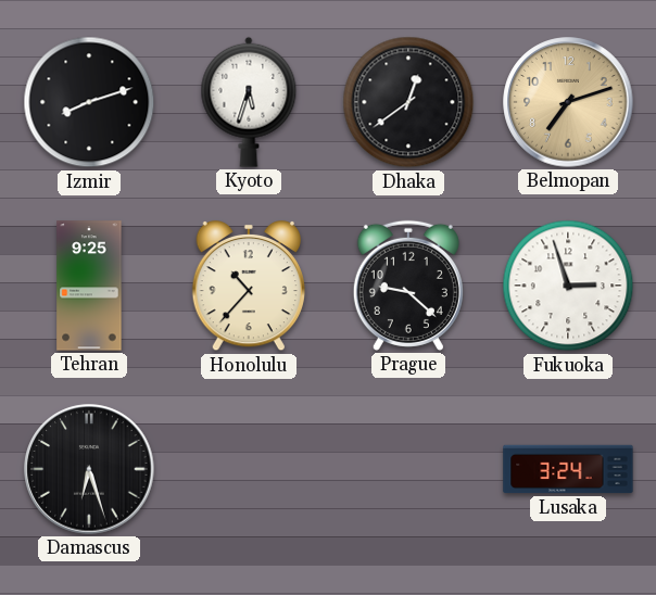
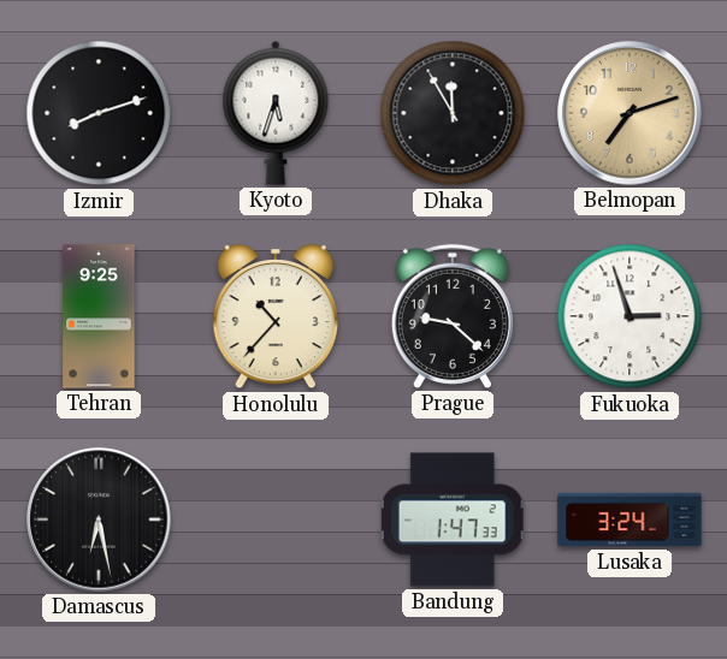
Dhaka: 12:39 -> 11:55 (453, 113)
Damascus: 6:27 -> 6:28 (99, 520)
Bandung: none -> 1:47 (453, 520)
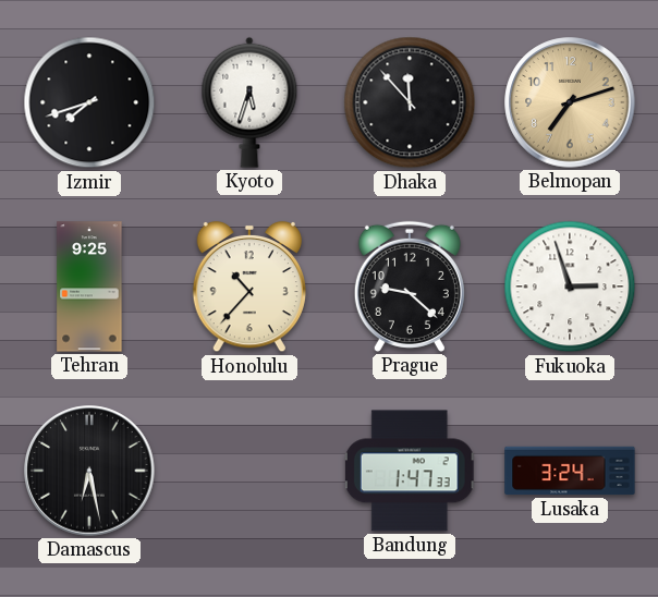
Izmir: 8:12 -> 7:42 (89, 102)
Dhaka: 11:55 -> 11:53 (410, 102)
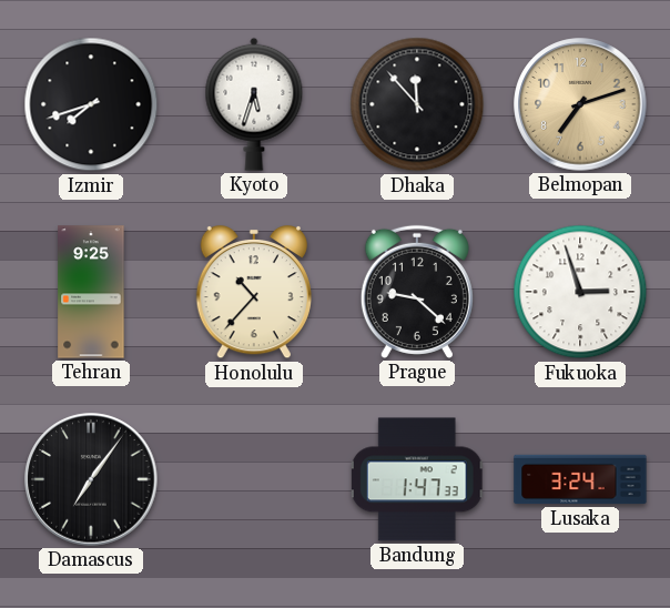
Damascus: 6:28 -> 7:06 (91, 479)
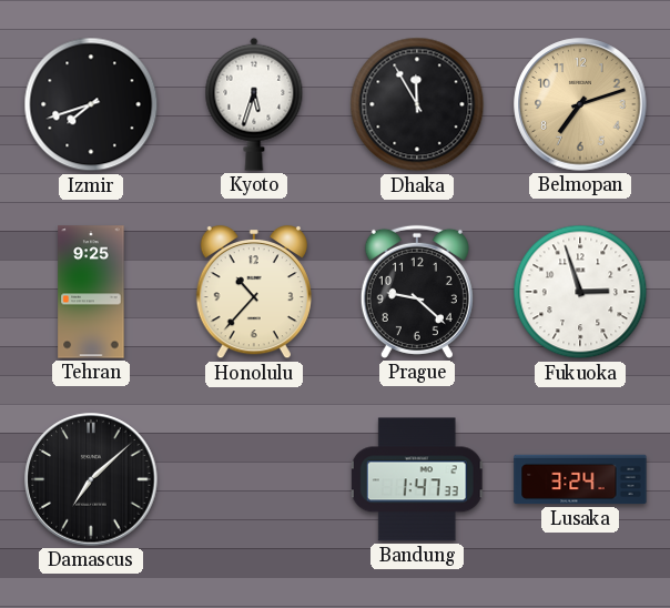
Dhaka: 11:53 -> 11:55 (417, 104)
Damascus: 7:06 -> 7:08 (91, 479)
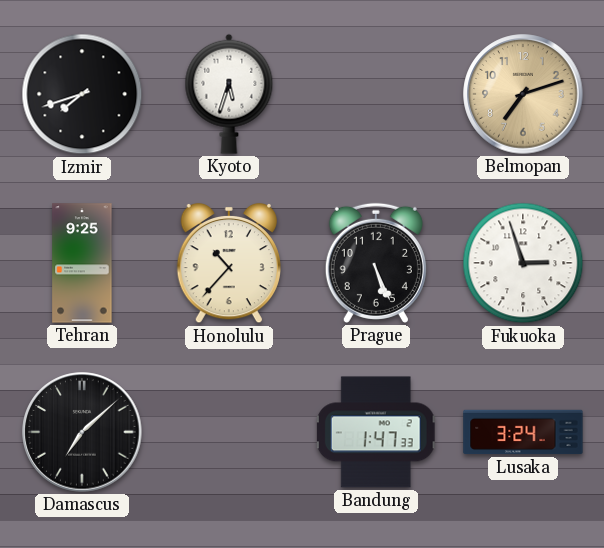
Dhaka: 11:55 -> none (417, 104)
Prague: 9:22 -> 5:26 (376, 263)
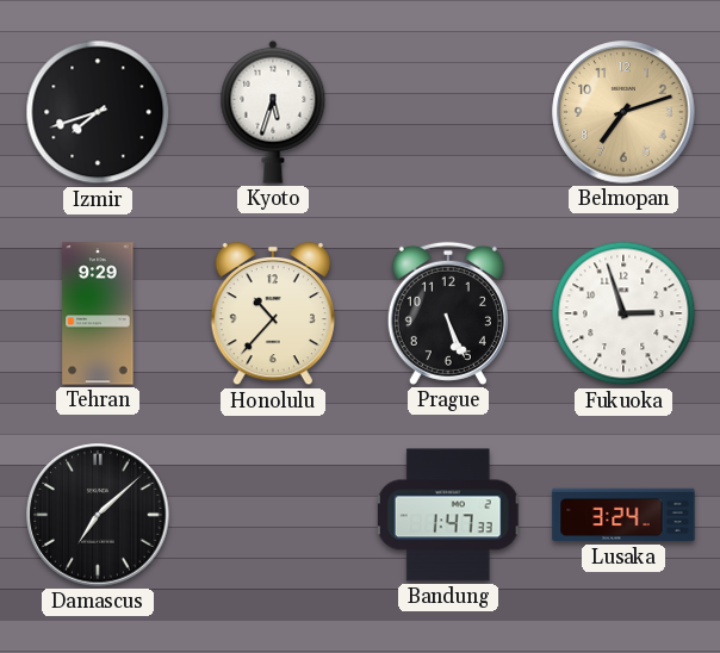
Tehran: 9:25 -> 9:29 (98, 313)
